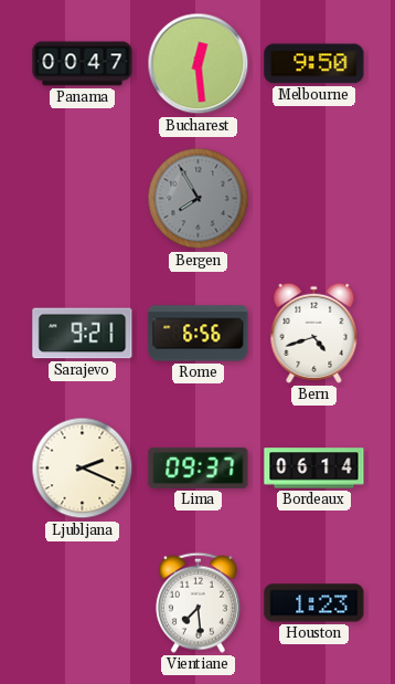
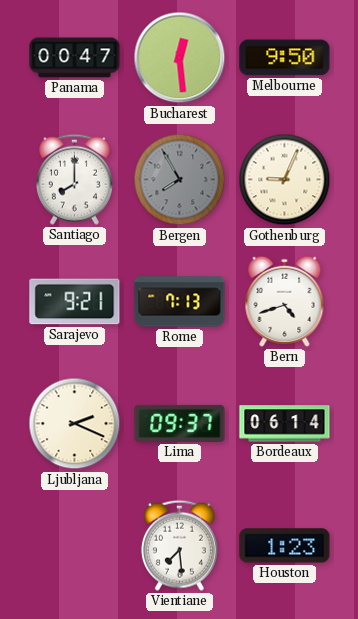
Santiago: none -> 8:00 (74, 179)
Gothenburg: none -> 9:04 (285, 180)
Rome: 6:56 -> 7:13 (180, 302)
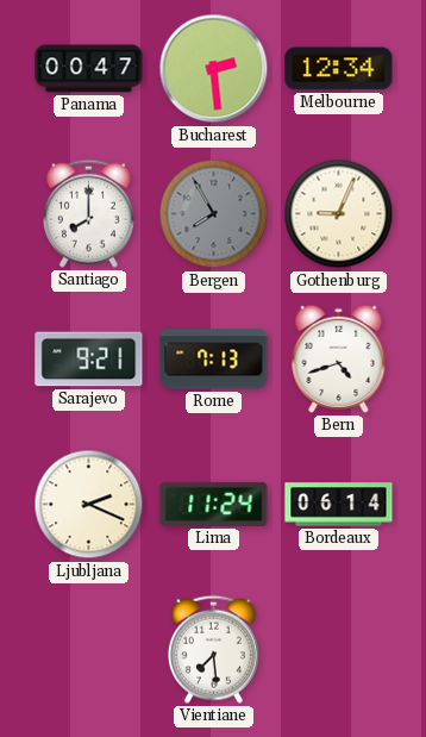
Bucharest: 12:29 -> 2:29 (214, 69)
Melbourne: 9:50 -> 12:34 (339, 69)
Lima: 09:37 -> 11:24 (214, 504)
Houston: 1:23 -> none (285, 546)
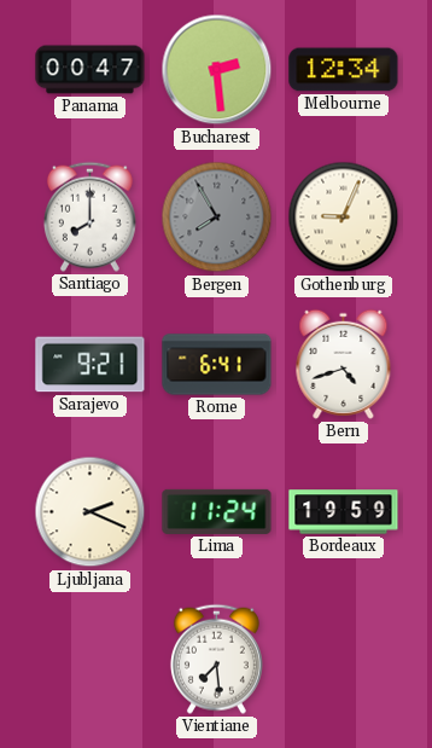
Rome: 7:13 -> 6:41 (217, 365)
Bordeaux: 06:14 -> 19:59 (344, 512)
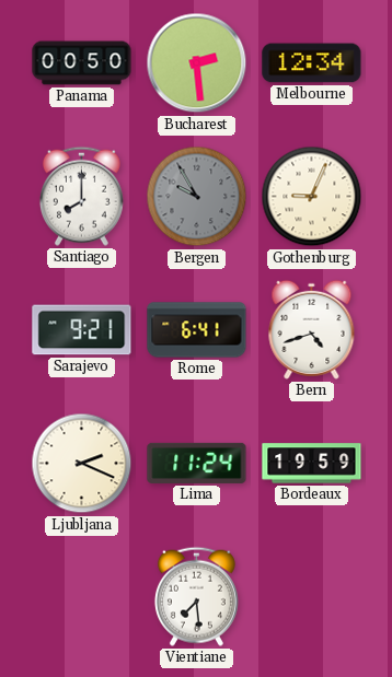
Panama: 00:47 -> 00:50 (82, 63)
Bergen: 7:55 -> 9:55 (197, 197)
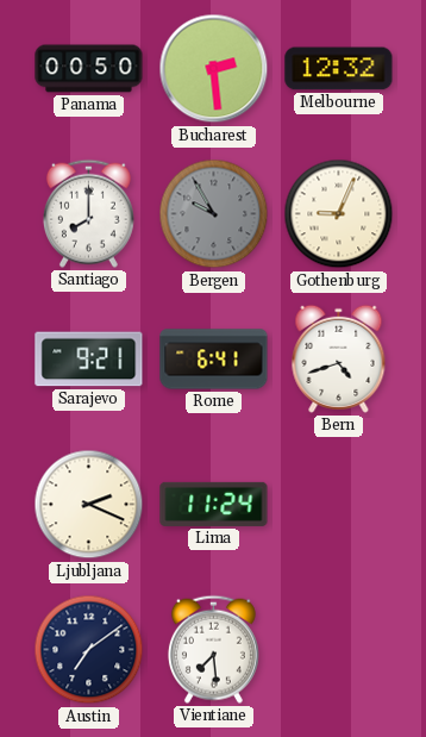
Melbourne: 12:34 -> 12:32 (339, 69)
Bordeaux: 19:59 -> none (312, 464)
Austin: none -> 7:09 (89, 650)
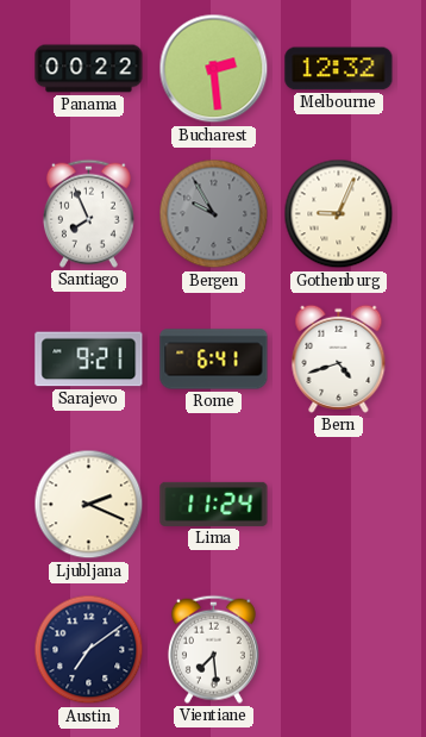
Panama: 00:50 -> 00:22 (89, 69)
Santiago: 8:00 -> 7:56 (88, 213)
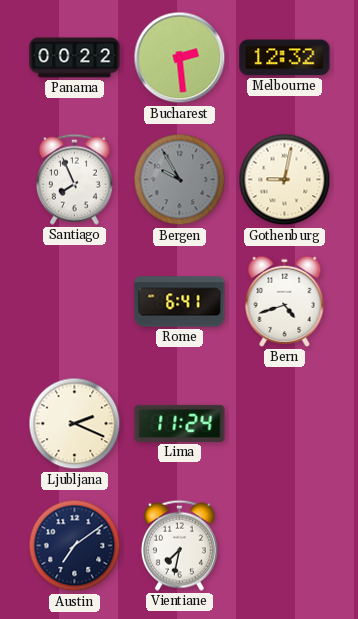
Gothenburg: 9:04 -> 9:02 (285, 180)
Sarajevo: 9:21 -> none (89, 360)
Vientiane: 7:29 -> 7:32 (179, 545)
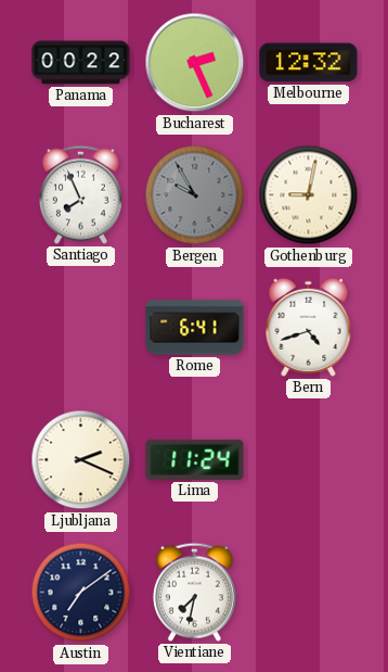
Bucharest: 2:29 -> 2:26 (195, 63)
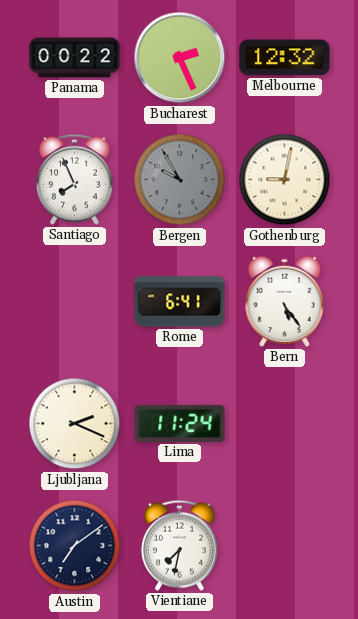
Bern: 4:42 -> 5:24 (285, 301)
